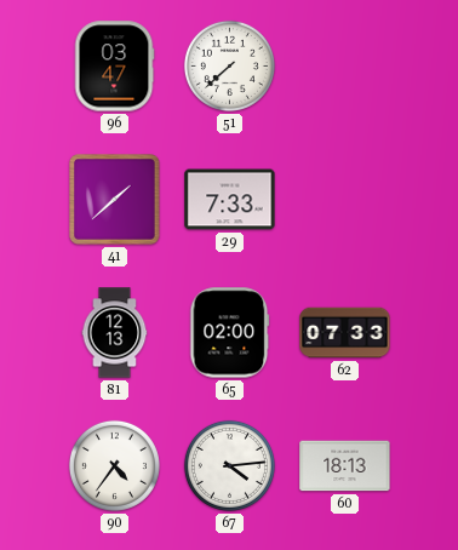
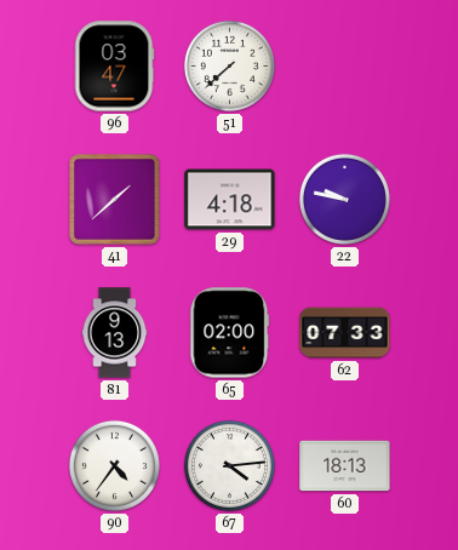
29: 7:33 -> 4:18 (230, 200)
22: none -> 9:47 (344, 199)
81: 12:13 -> 9:13 (115, 333)
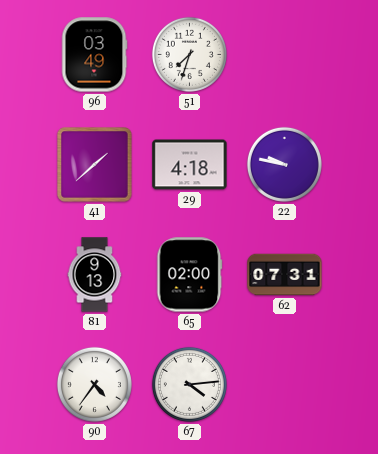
96: 03:47 -> 03:49 (94, 55)
51: 7:38 -> 7:33 (189, 54)
62: 07:33 -> 07:31 (285, 275)
60: 18:13 -> none (345, 466)
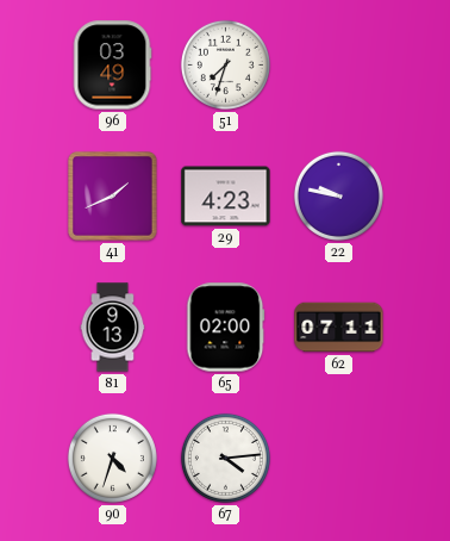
41: 1:38 -> 1:41 (113, 197)
29: 4:18 -> 4:23 (226, 197)
62: 07:31 -> 07:11 (339, 328)
90: 4:36 -> 4:33 (112, 458)
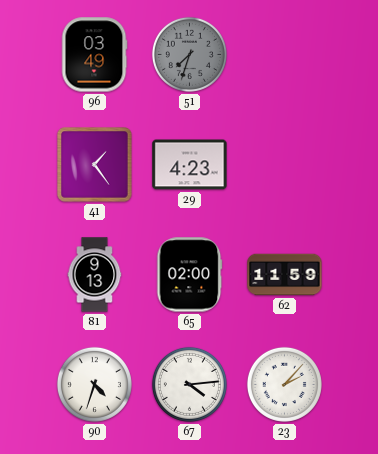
51 dial: white -> grey (189, 54)
41: 1:41 -> 1:24 (95, 165)
22: 9:47 -> none (338, 195)
62: 07:11 -> 11:59 (285, 275)
23: none -> 2:07 (284, 384)
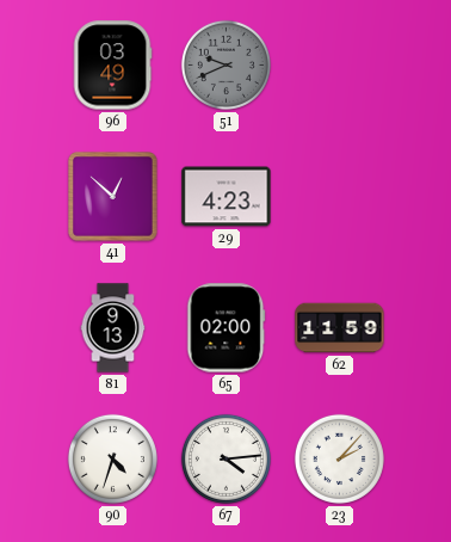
51: 7:33 -> 9:41 (225, 64)
41: 1:24 -> 12:52 (113, 197)
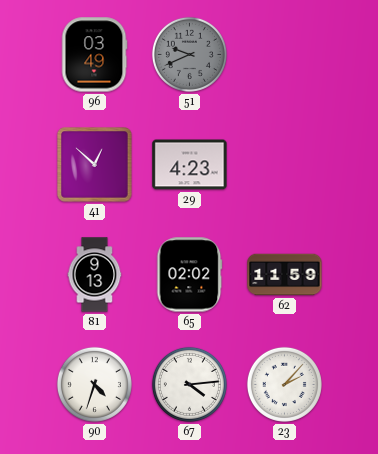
65: 02:00 -> 02:02 (190, 275)
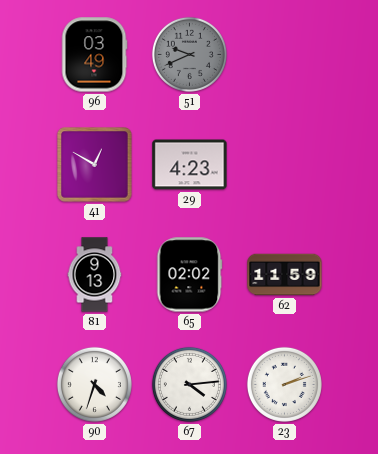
41: 12:52 -> 12:50 (95, 165)
23: 2:07 -> 2:12 (284, 384)
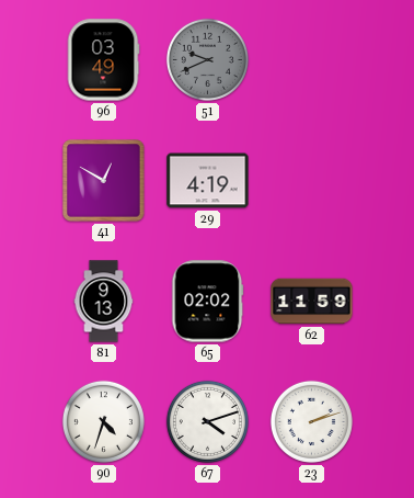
29: 4:23 -> 4:19 (208, 181)
67: 4:14 -> 4:12 (207, 421)
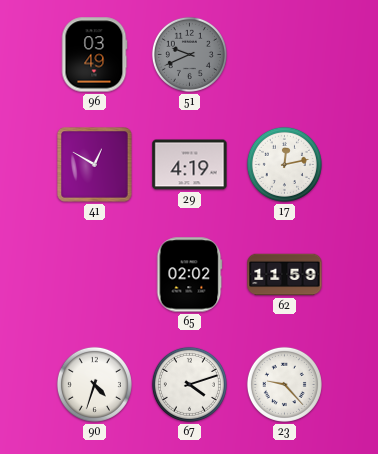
17: none -> 12:13 (284, 164)
81: 9:13 -> none (104, 302)
23: 2:12 -> 9:23 (284, 384)
